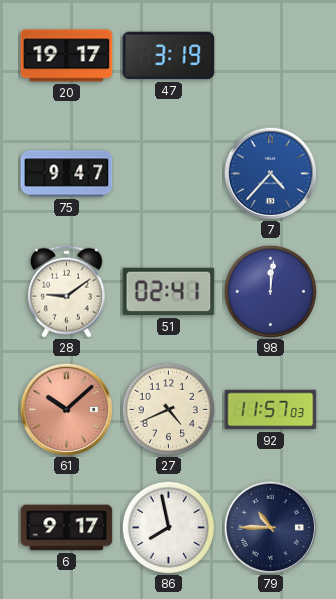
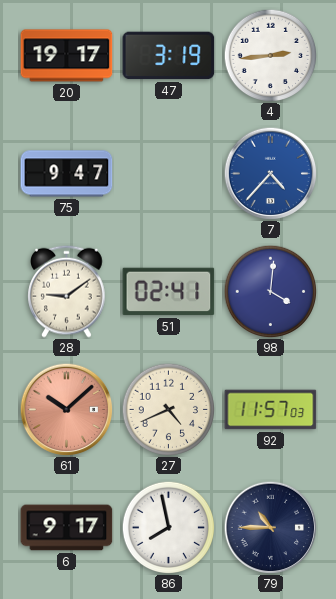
4: none -> 2:44 (270, 55)
98: 12:01 -> 4:01 (270, 291)
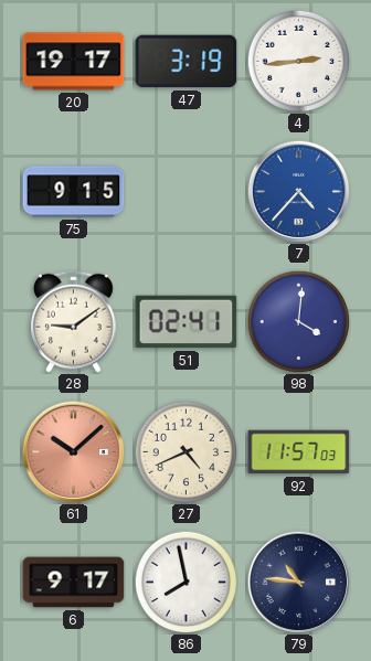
75: 9:47 -> 9:15 (74, 192)
79: 10:45 -> 10:46 (298, 582)
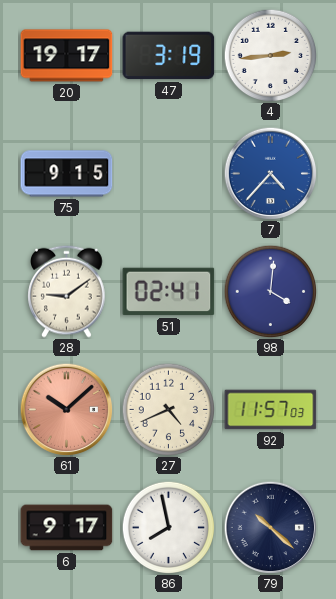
79: 10:46 -> 10:22 (270, 527)
